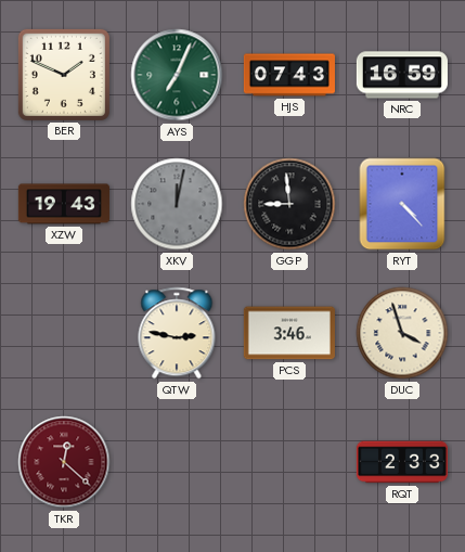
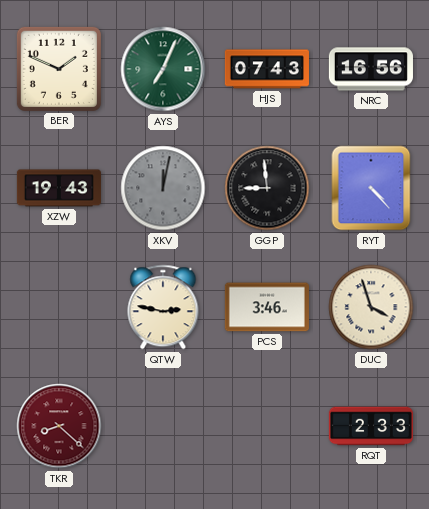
NRC: 16:59 -> 16:56 (371, 69)
TKR: 12:22 -> 8:22 (59, 426)
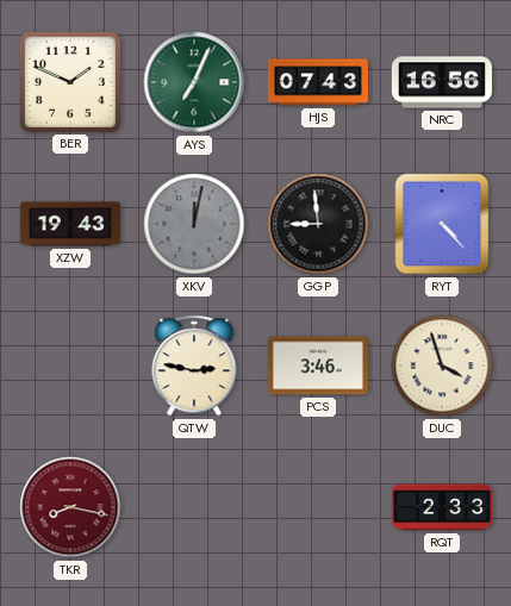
TKR: 8:22 -> 8:17 (70, 507)
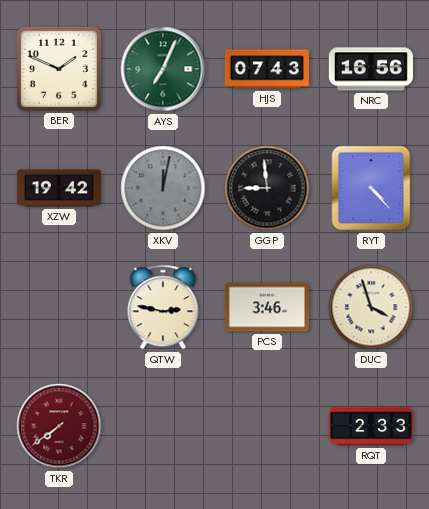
XZW: 19:43 -> 19:42 (59, 188)
TKR: 8:17 -> 7:39 (59, 426)
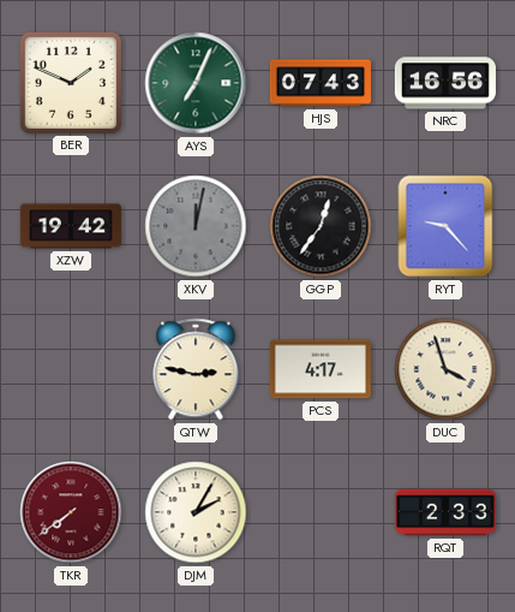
GGP: 8:59 -> 12:36 (321, 226)
RYT: 4:23 -> 9:23 (445, 226)
PCS: 3:46 -> 4:17 (321, 369)
DJM: none -> 2:05 (196, 512)
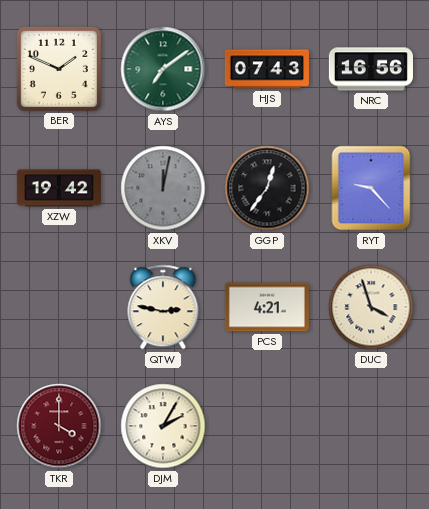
AYS: 7:04 -> 7:09 (163, 69)
PCS: 4:17 -> 4:21 (267, 307)
TKR: 7:39 -> 4:00 (59, 426)
RQT: 2:33 -> none (445, 512)
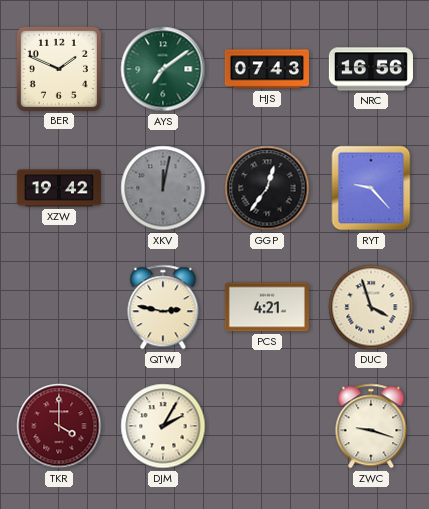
ZWC: none -> 9:18 (371, 426)
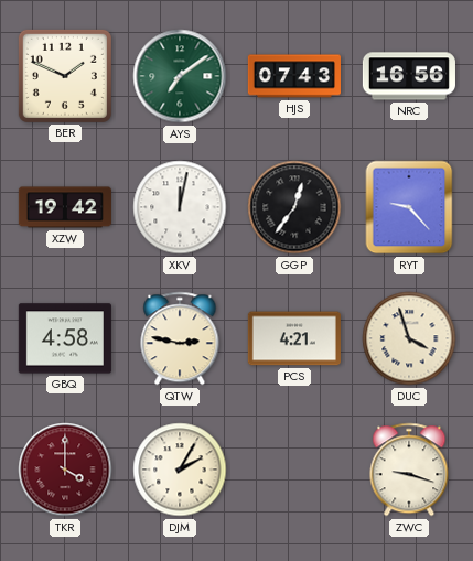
XKV dial: grey -> white (180, 207)
GBQ: none -> 4:58 (65, 338)
